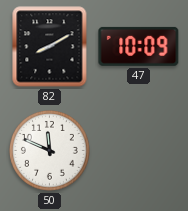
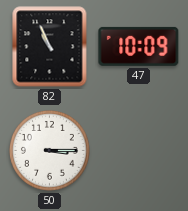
82: 8:10 -> 10:56 (50, 47)
50: 11:49 -> 3:15 (49, 150)
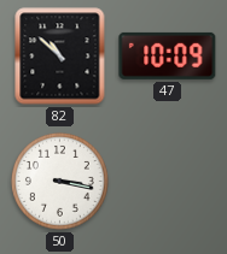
82: 10:56 -> 10:52 (60, 57)
50: 3:15 -> 3:17 (59, 181)
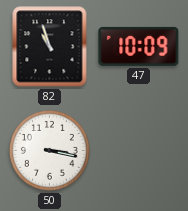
82: 10:52 -> 10:57 (50, 47)
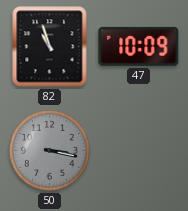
50 dial: white -> grey (49, 150)
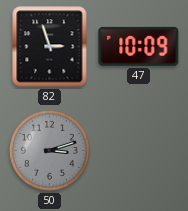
82: 10:57 -> 2:57 (50, 47)
50: 3:17 -> 3:12 (49, 150)
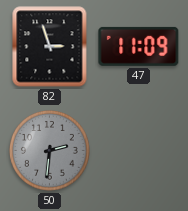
47: 10:09 -> 11:09 (139, 46)
50: 3:12 -> 2:31 (49, 150)
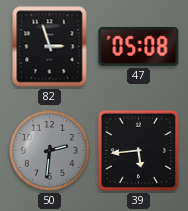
47: 11:09 -> 05:08 (139, 46)
39: none -> 5:44 (138, 150)
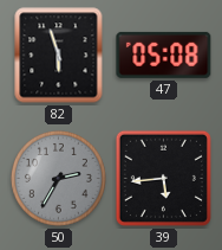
82: 2:57 -> 5:57 (59, 56)
50: 2:31 -> 2:35 (58, 178)
